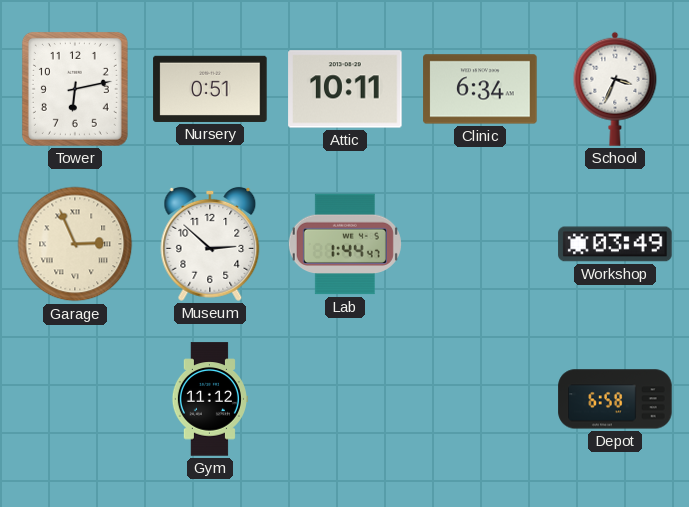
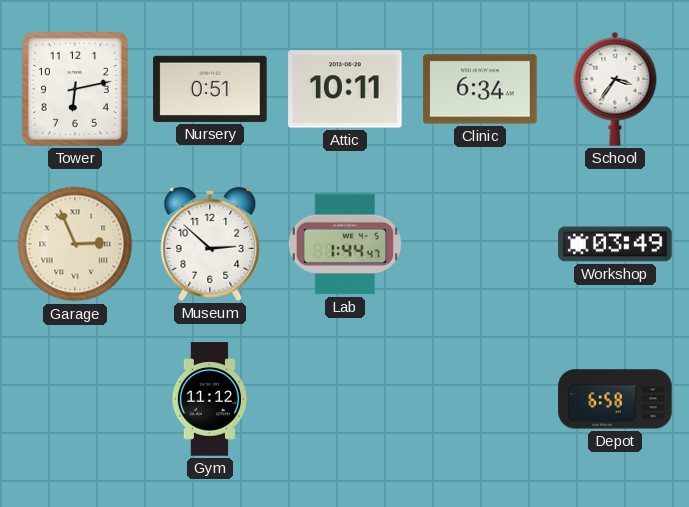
School: 3:34 -> 3:36 (615, 89)
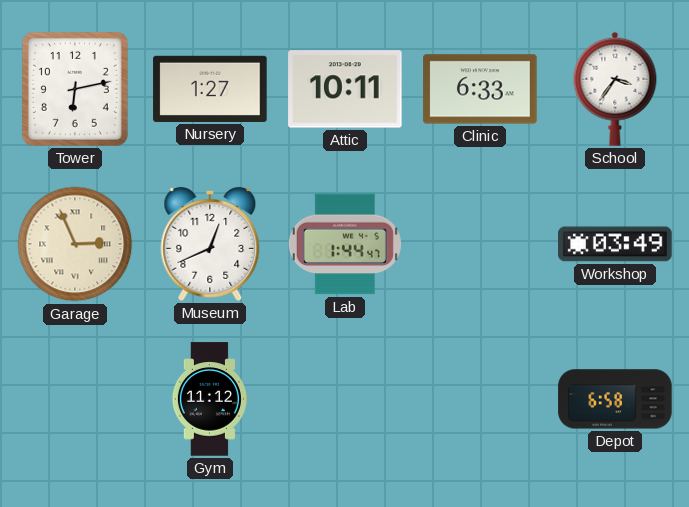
Nursery: 0:51 -> 1:27 (210, 89)
Clinic: 6:34 -> 6:33 (480, 89)
Museum: 2:52 -> 12:41 (210, 244)
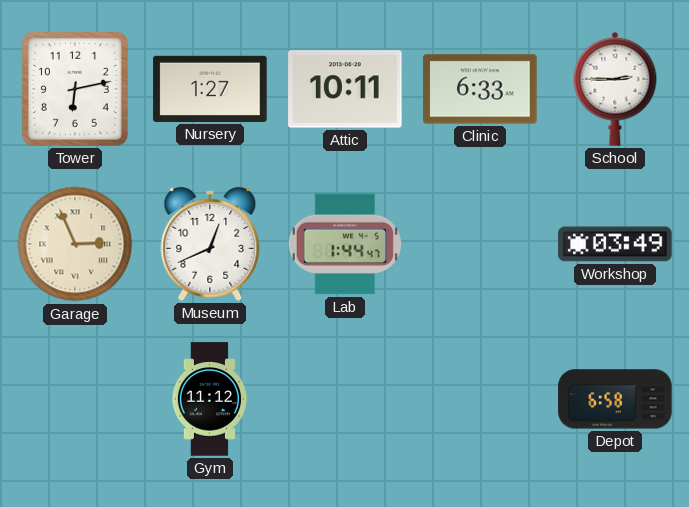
School: 3:36 -> 2:45 (615, 89)
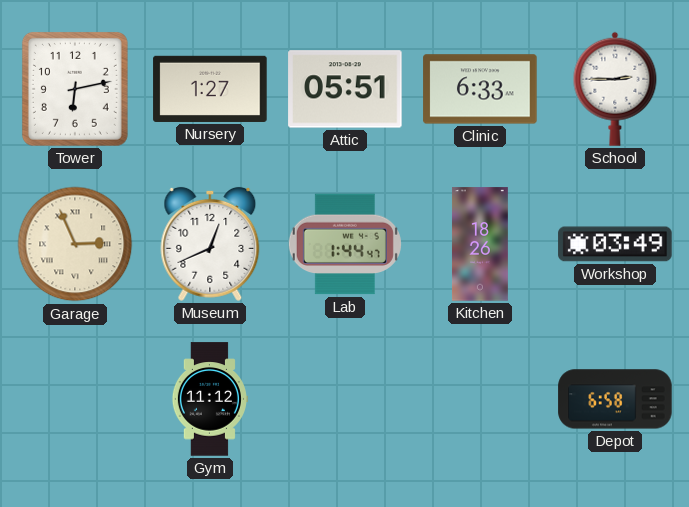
Attic: 10:11 -> 05:51 (345, 89)
Kitchen: none -> 18:26 (480, 244)
